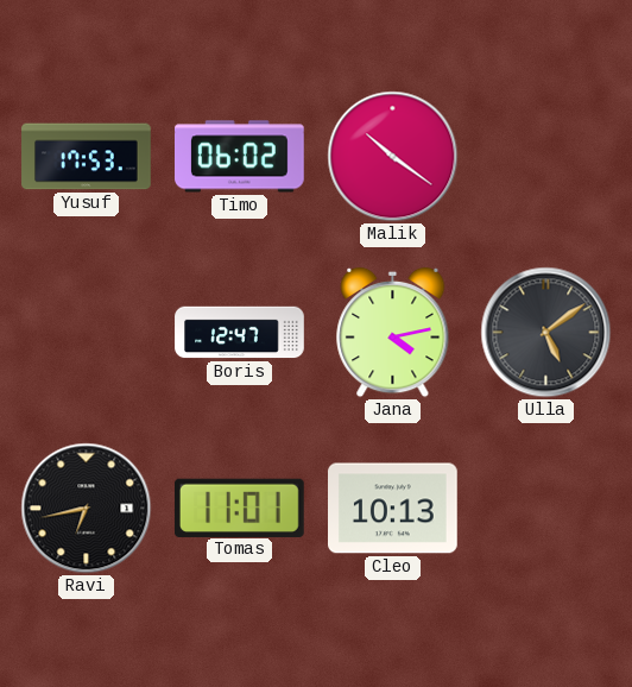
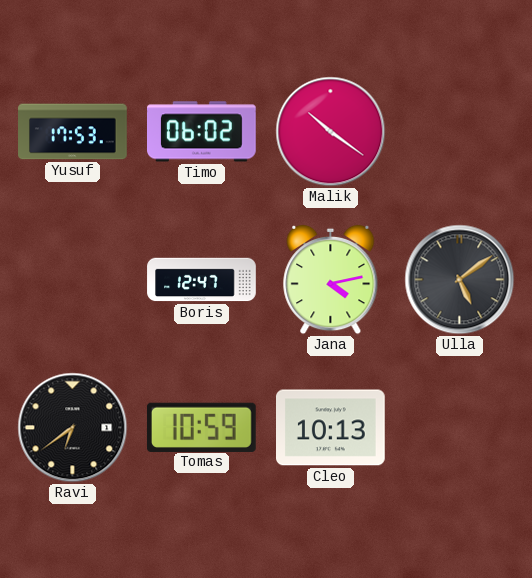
Ravi: 6:43 -> 6:39 (73, 428)
Tomas: 11:01 -> 10:59 (201, 427)
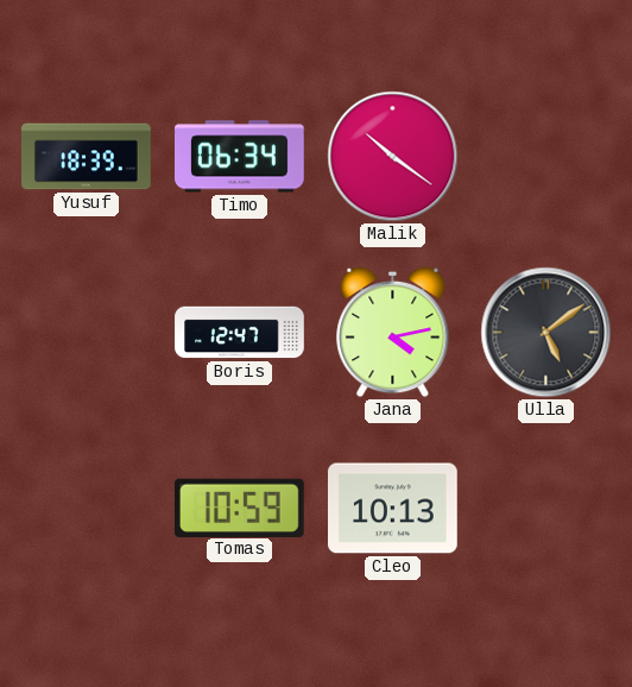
Yusuf: 17:53 -> 18:39 (87, 157)
Timo: 06:02 -> 06:34 (240, 157)
Ravi: 6:39 -> none (73, 428)
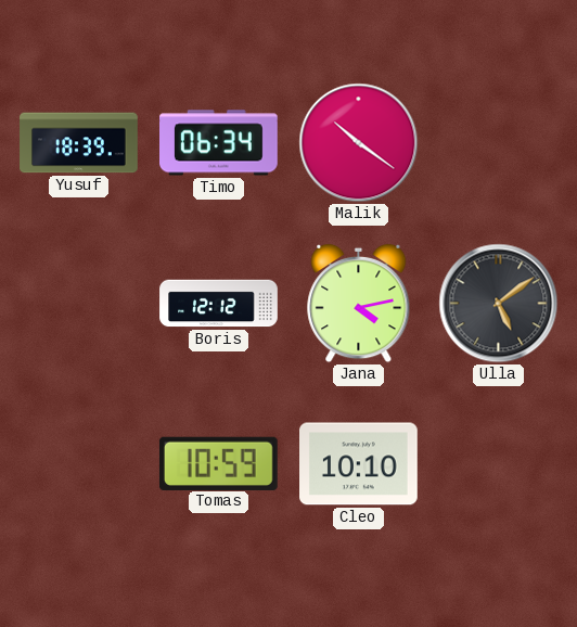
Boris: 12:47 -> 12:12 (219, 304)
Cleo: 10:13 -> 10:10 (359, 464)
